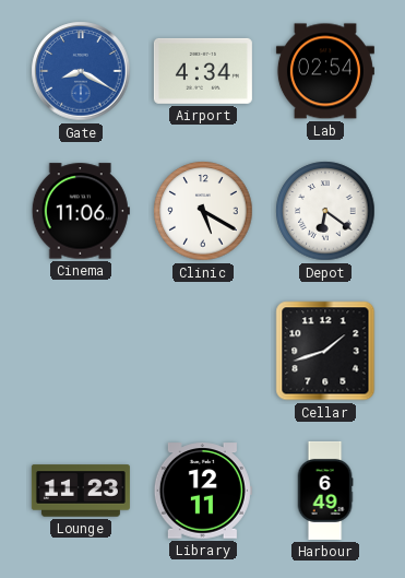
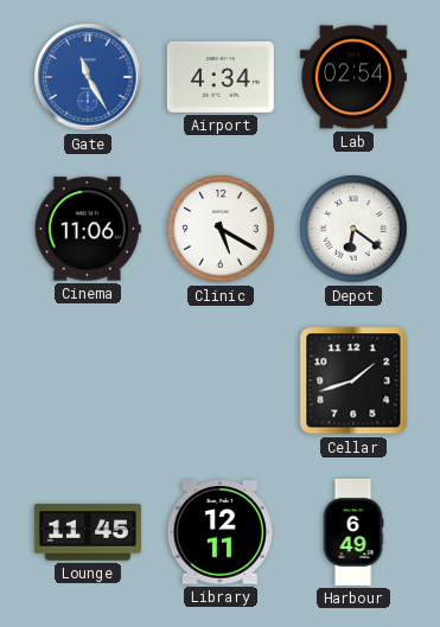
Gate: 8:20 -> 11:25 (88, 77)
Lounge: 11:23 -> 11:45 (88, 532)
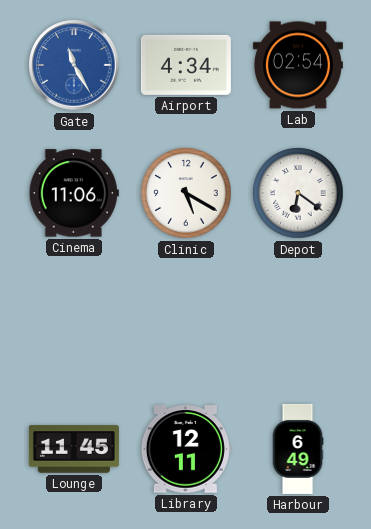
Cellar: 1:42 -> none (353, 380)
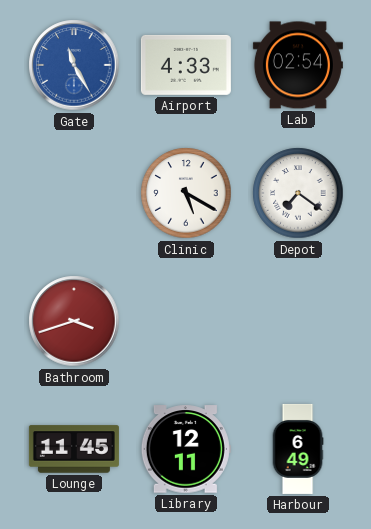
Airport: 4:34 -> 4:33 (186, 65)
Cinema: 11:06 -> none (74, 193)
Depot: 6:21 -> 7:21 (298, 193)
Bathroom: none -> 3:42 (74, 321)
